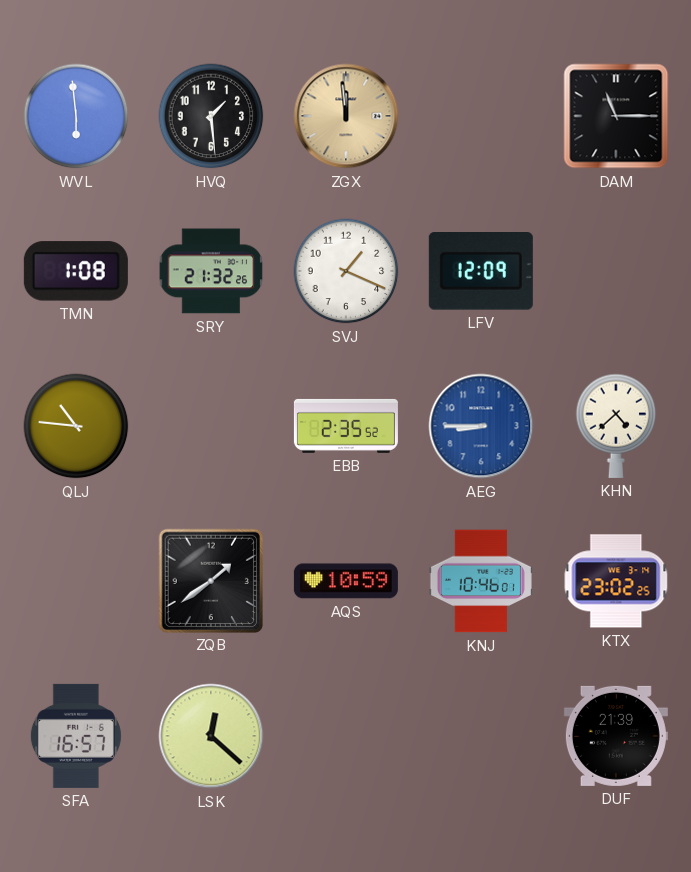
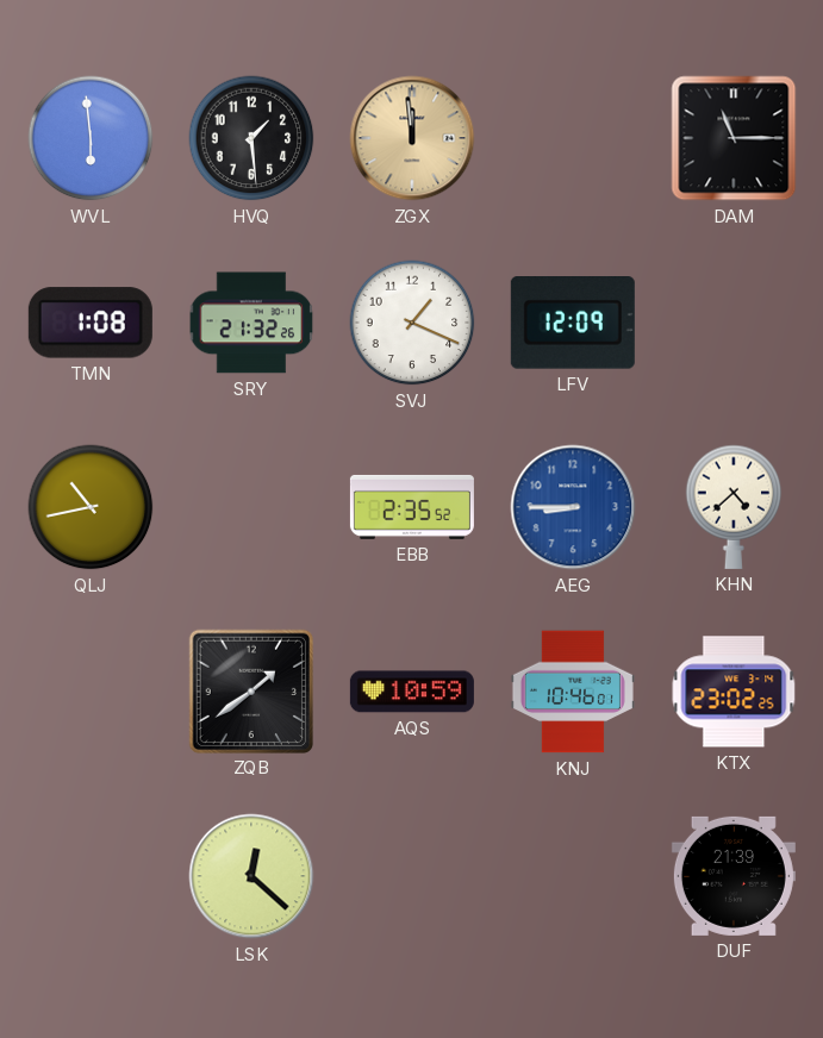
QLJ: 10:46 -> 10:43 (91, 507)
SFA: 16:57 -> none (76, 736)
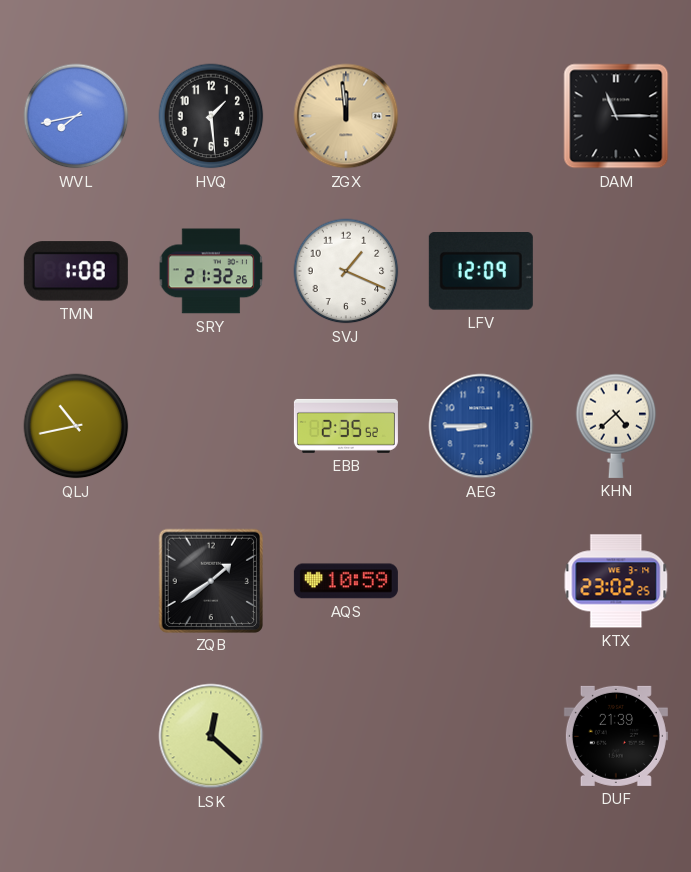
WVL: 5:59 -> 7:43 (76, 116)
KNJ: 10:46 -> none (573, 692)
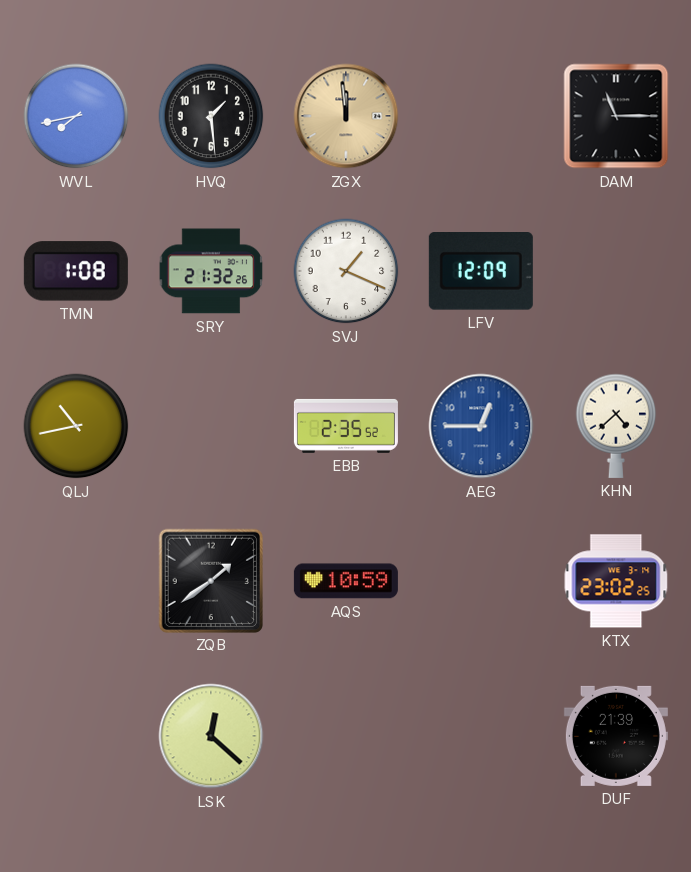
AEG: 8:45 -> 12:45 (481, 426)
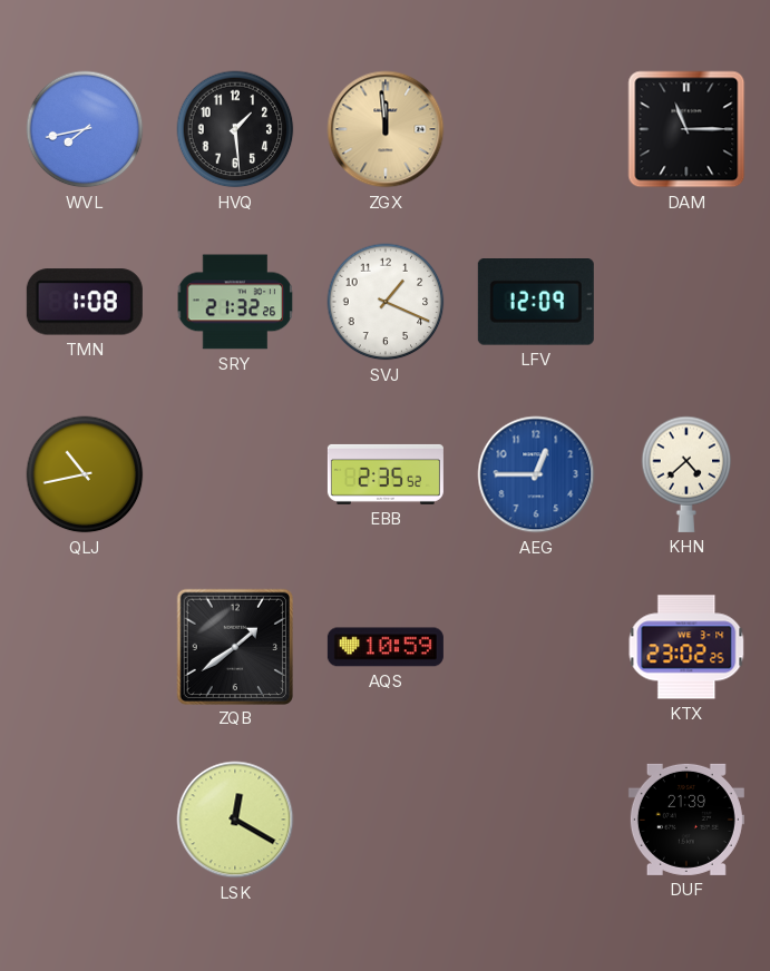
LSK: 12:22 -> 12:20 (235, 820)
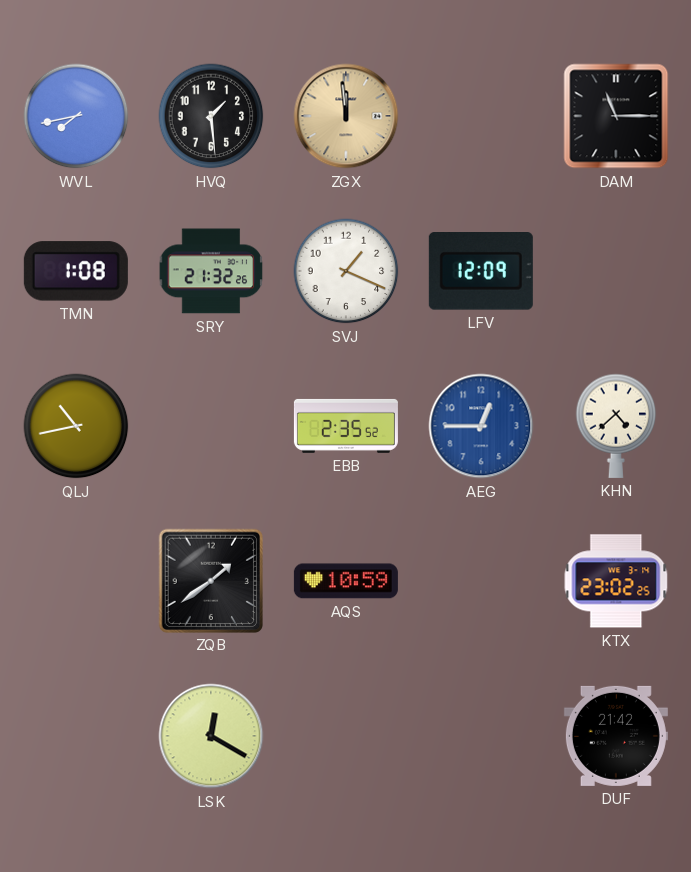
DUF: 21:39 -> 21:42 (616, 736)
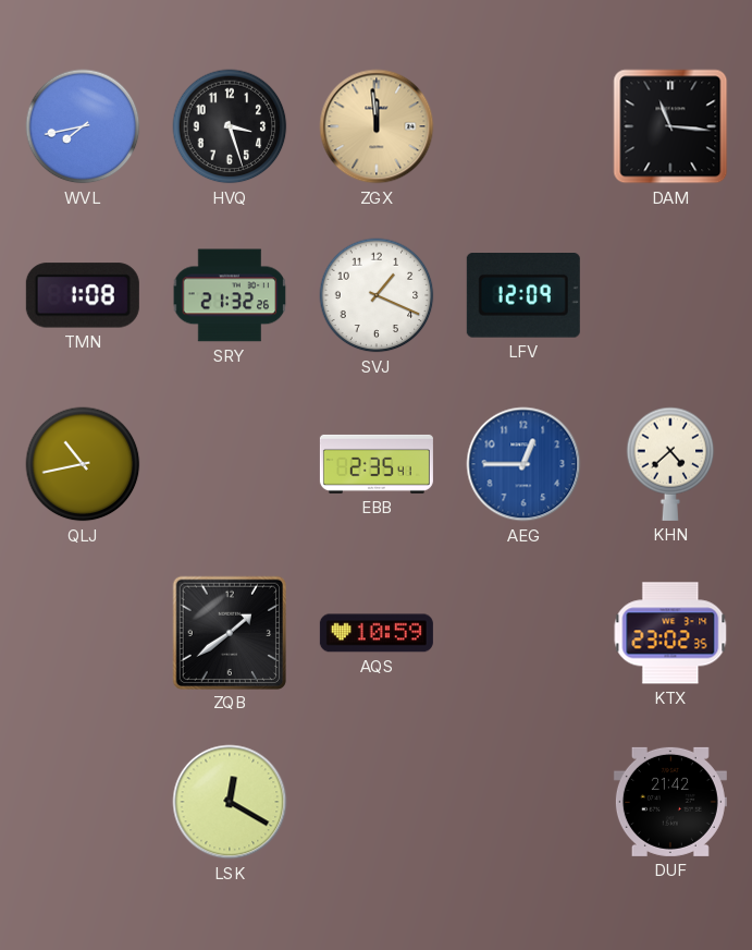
HVQ: 1:29 -> 3:27 (230, 126)
DAM: 11:15 -> 11:16 (670, 126)
EBB: 2:35:52 -> 2:35:41 (377, 464)
KTX: 23:02:25 -> 23:02:35 (670, 633)
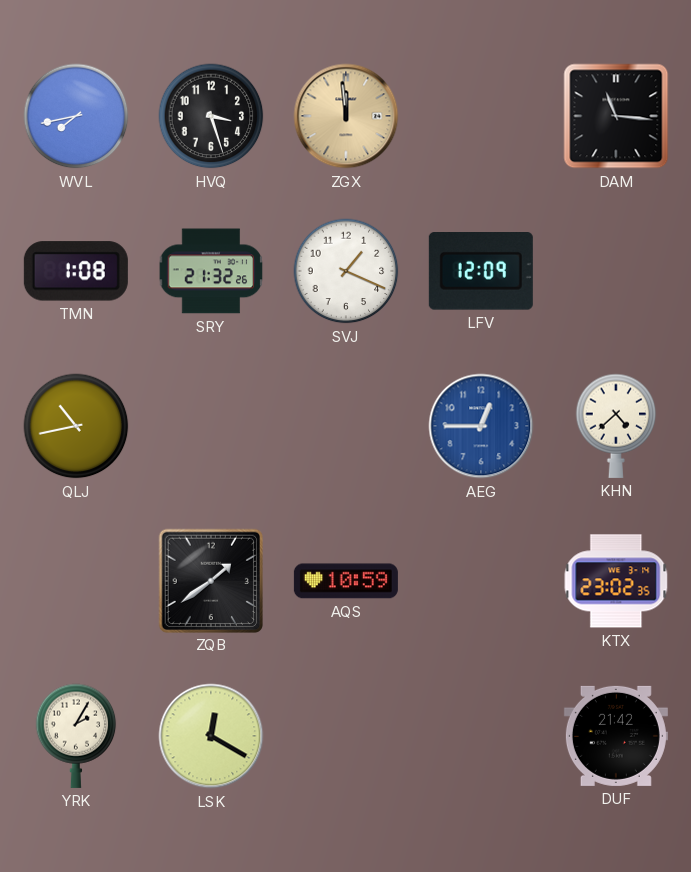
EBB: 2:35 -> none (377, 464)
YRK: none -> 2:05 (76, 736)
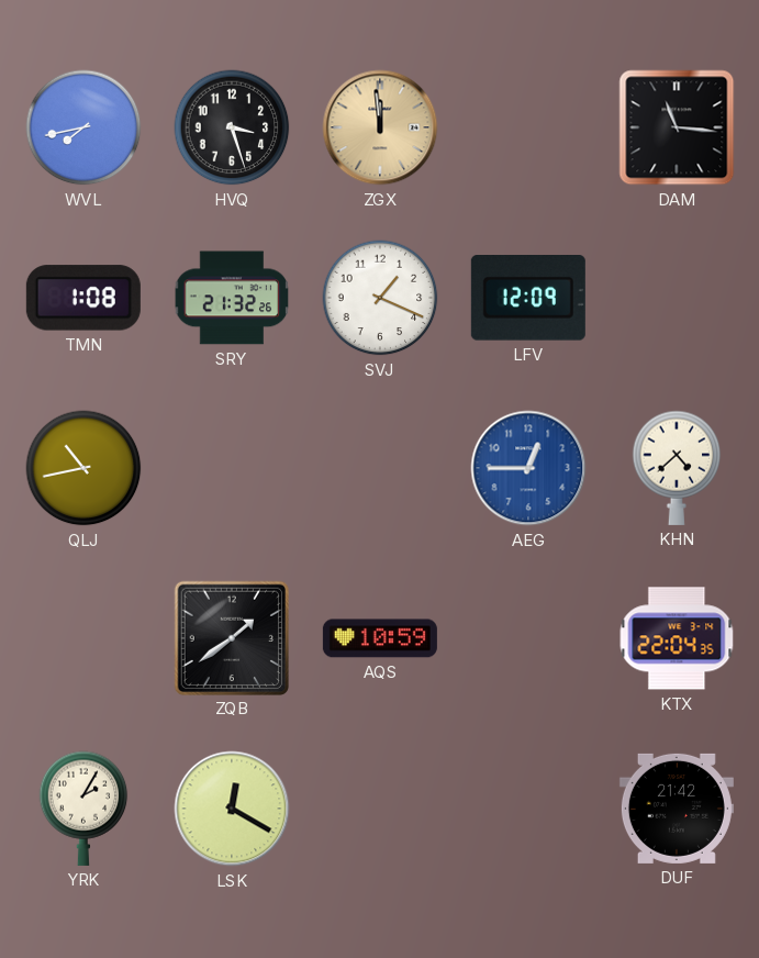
KTX: 23:02 -> 22:04 (677, 638)
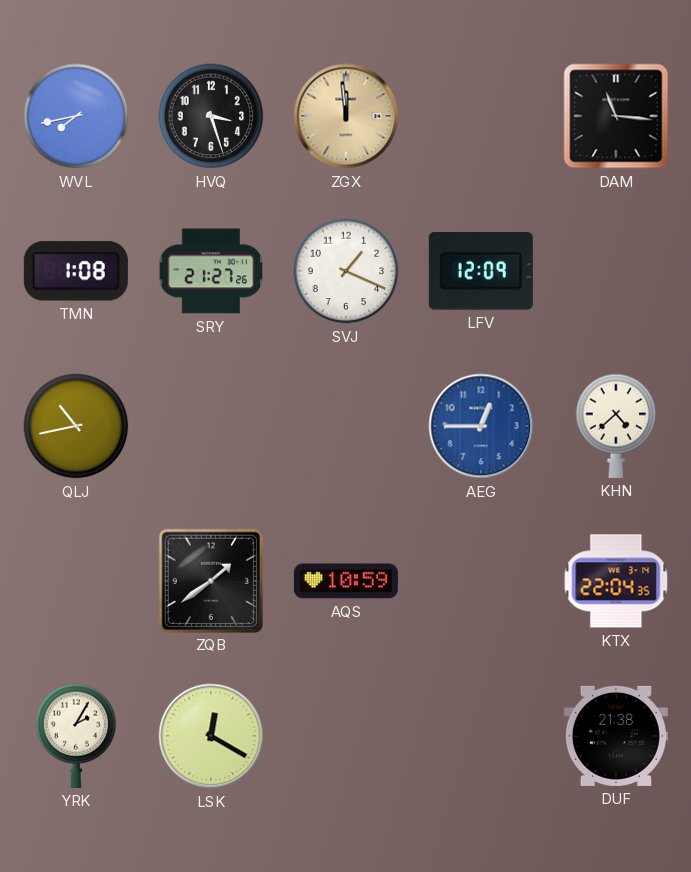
SRY: 21:32 -> 21:27 (211, 271)
DUF: 21:42 -> 21:38 (616, 736)
